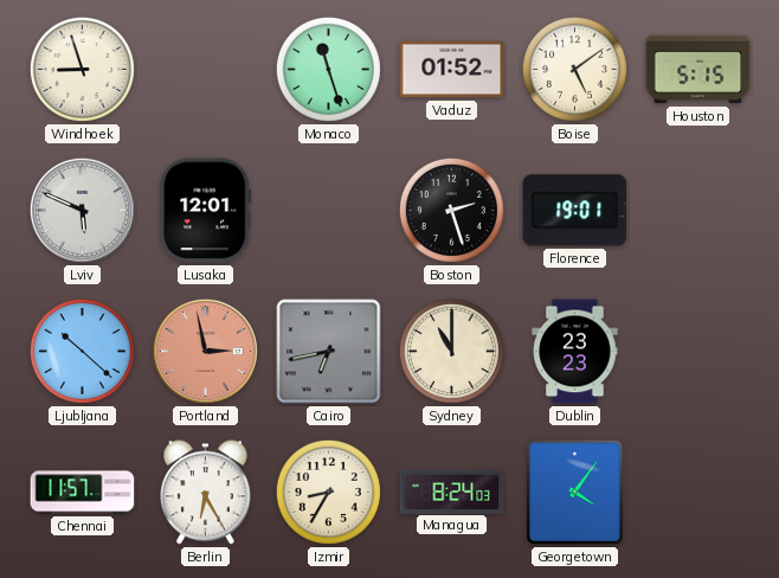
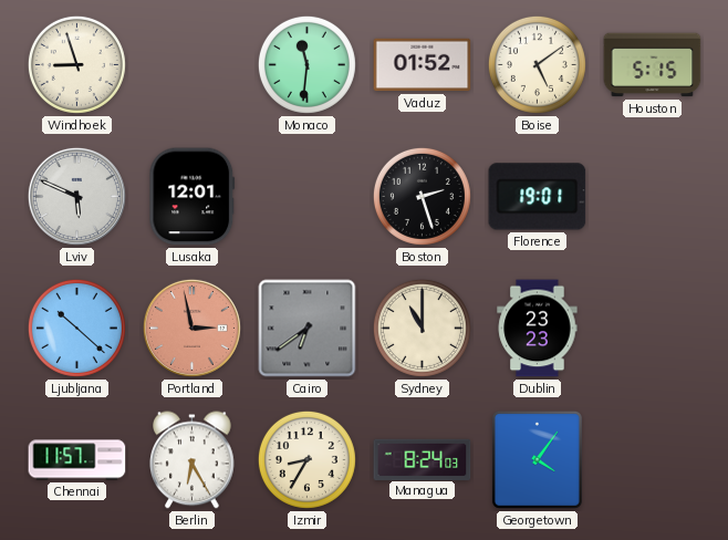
Monaco: 11:27 -> 11:31 (306, 64)
Cairo: 6:43 -> 6:39 (308, 329)
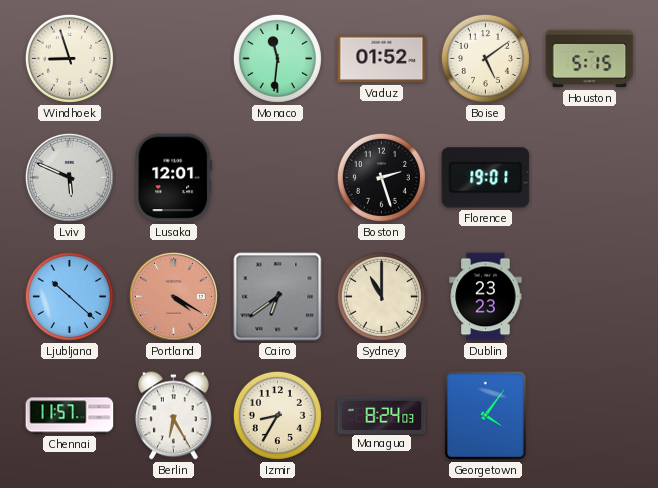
Portland: 2:58 -> 4:20 (173, 296)
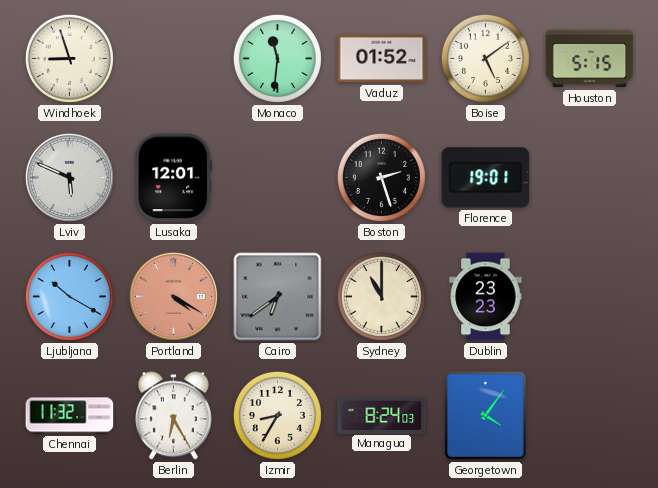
Ljubljana: 10:22 -> 10:20 (69, 296)
Chennai: 11:57 -> 11:32 (70, 416)
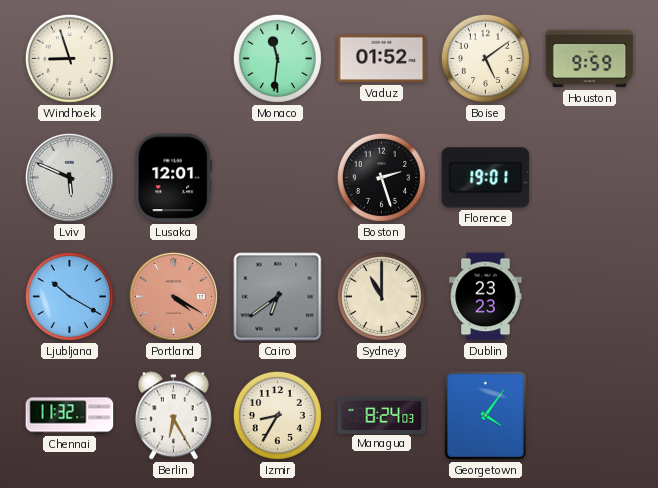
Houston: 5:15 -> 9:59 (590, 59)
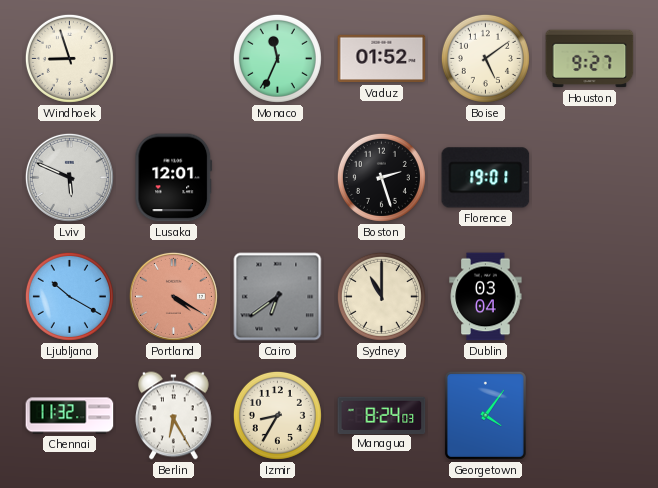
Monaco: 11:31 -> 11:34 (277, 58)
Houston: 9:59 -> 9:27 (590, 59)
Dublin: 23:23 -> 03:04 (486, 297)
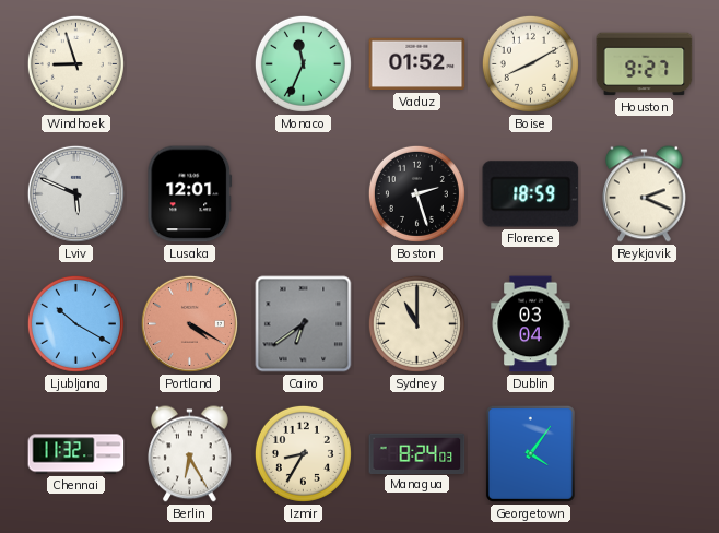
Boise: 5:09 -> 8:10 (530, 63)
Florence: 19:01 -> 18:59 (531, 194)
Reykjavik: none -> 2:19 (645, 194)
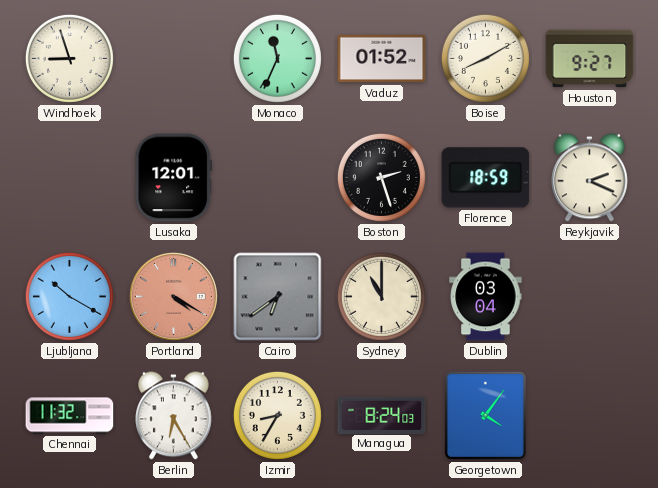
Lviv: 5:49 -> none (75, 193)
